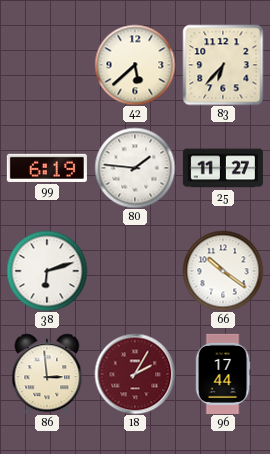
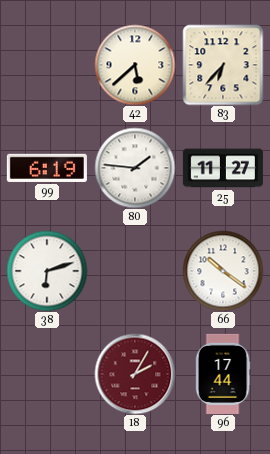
86: 2:59 -> none (47, 374)
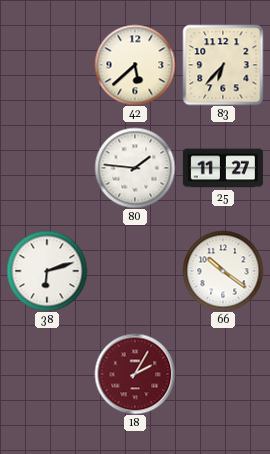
99: 6:19 -> none (47, 168)
96: 17:44 -> none (223, 374)
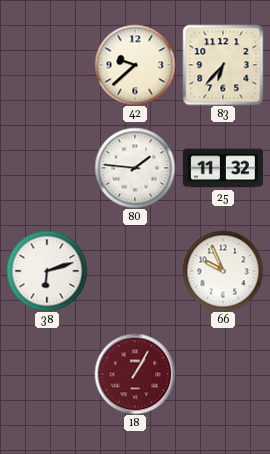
42: 5:38 -> 9:38 (135, 65)
25: 11:27 -> 11:32 (223, 168)
66: 10:21 -> 9:56 (223, 271)
18: 2:05 -> 1:05 (135, 374)
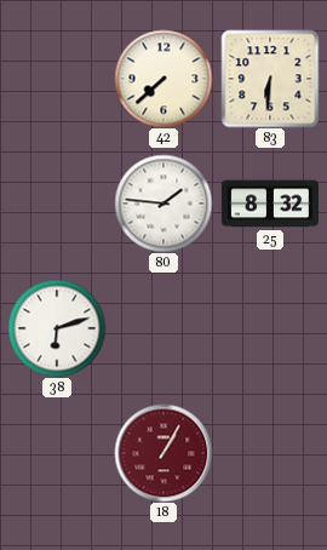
42: 9:38 -> 7:38 (163, 79)
83: 6:37 -> 6:31 (270, 79)
25: 11:32 -> 8:32 (270, 204)
66: 9:56 -> none (223, 271)
